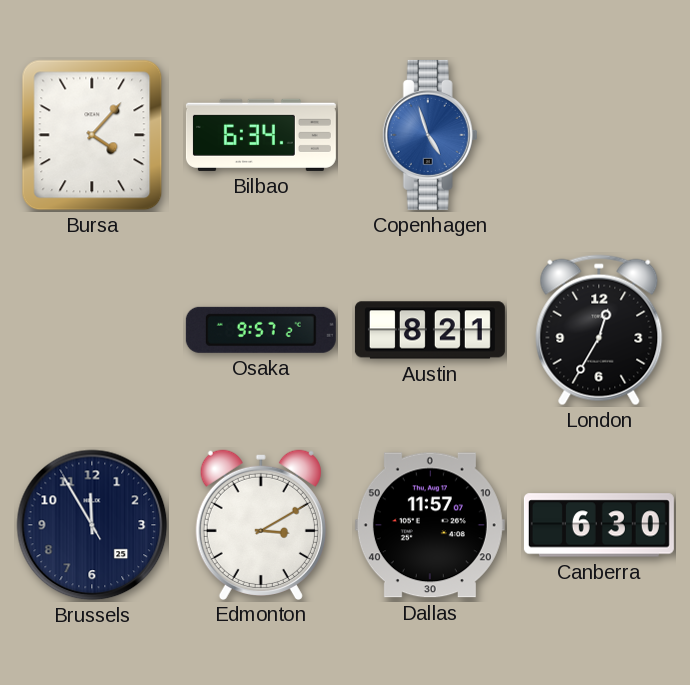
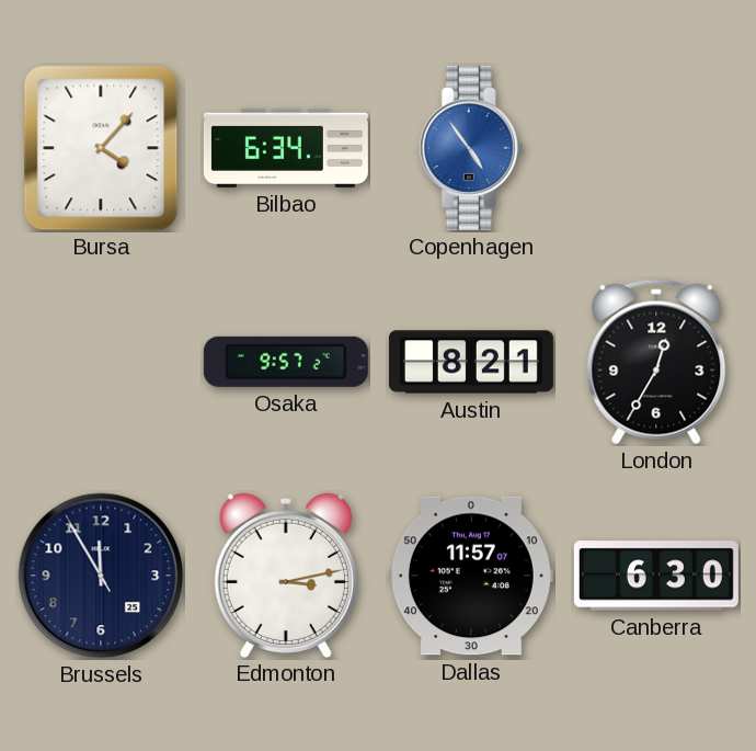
Copenhagen: 4:57 -> 4:54 (471, 148)
Edmonton: 3:10 -> 3:13 (286, 574)
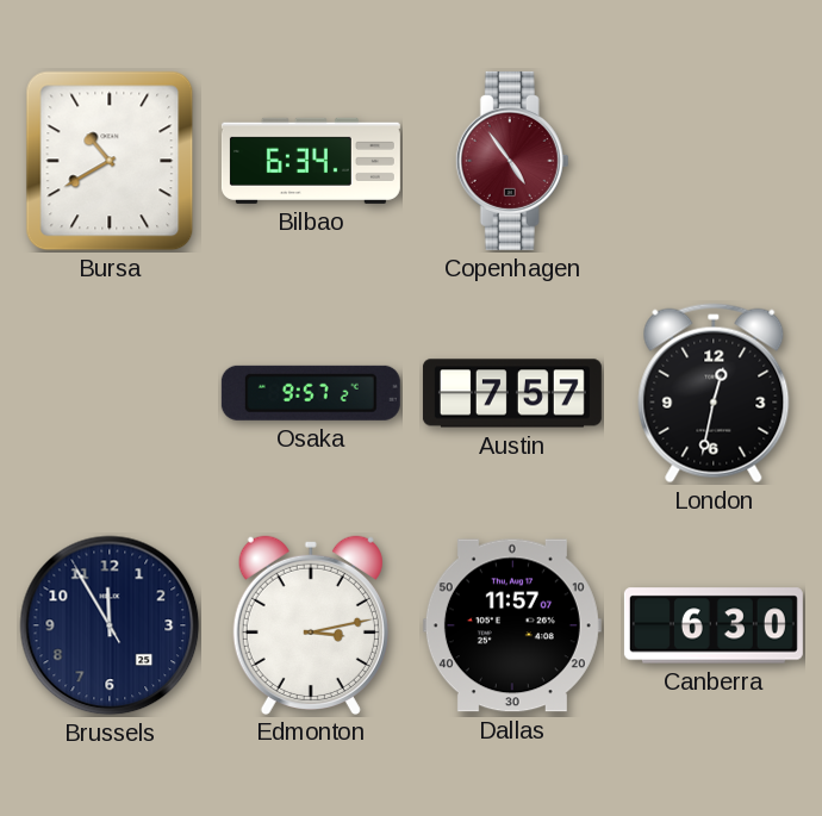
Bursa: 4:07 -> 10:40 (110, 161)
Copenhagen dial: blue -> burgundy (512, 161)
Austin: 8:21 -> 7:57 (512, 393)
London: 12:35 -> 12:32 (714, 393)
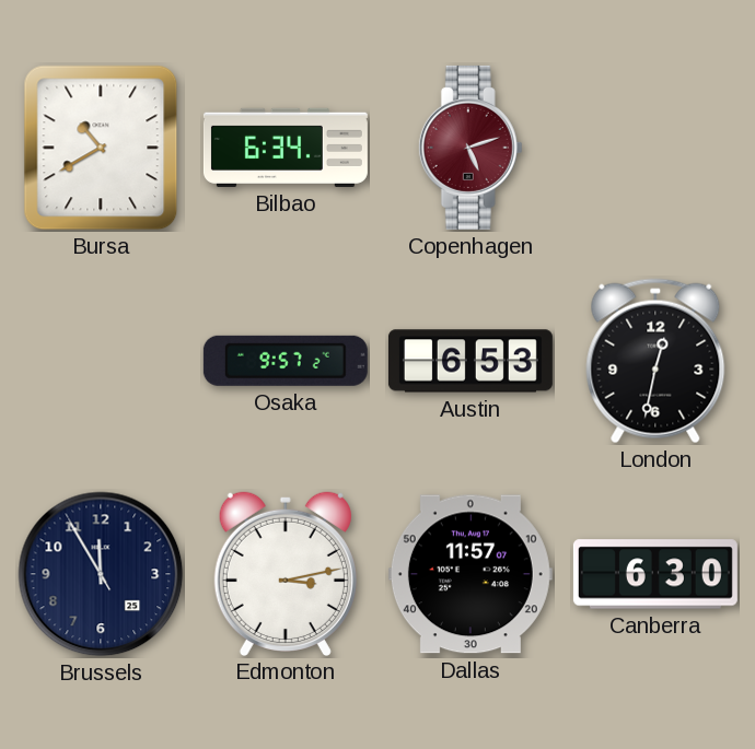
Copenhagen: 4:54 -> 5:12 (471, 148)
Austin: 7:57 -> 6:53 (471, 361)
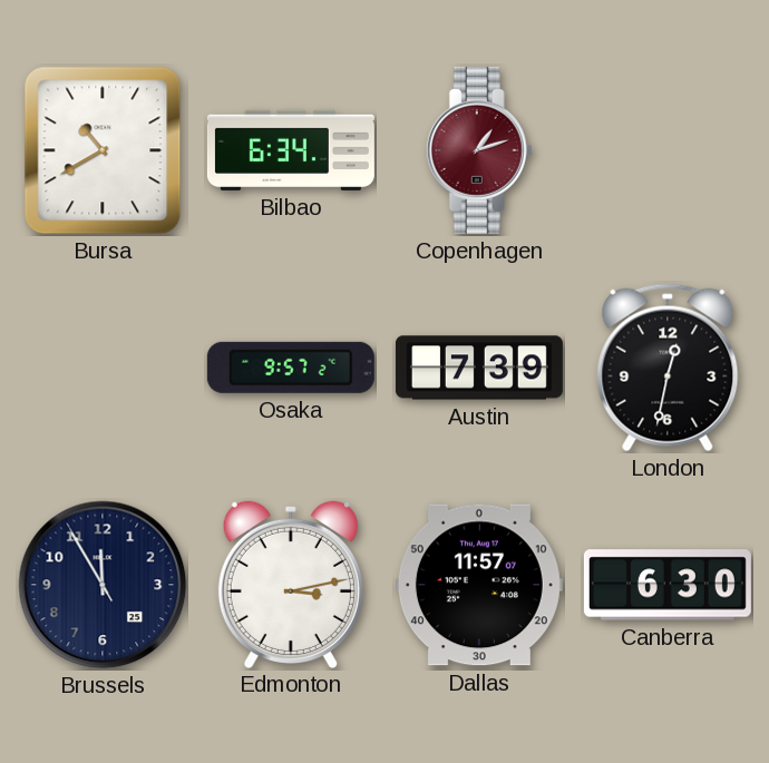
Copenhagen: 5:12 -> 1:12 (479, 150)
Austin: 6:53 -> 7:39 (479, 368)
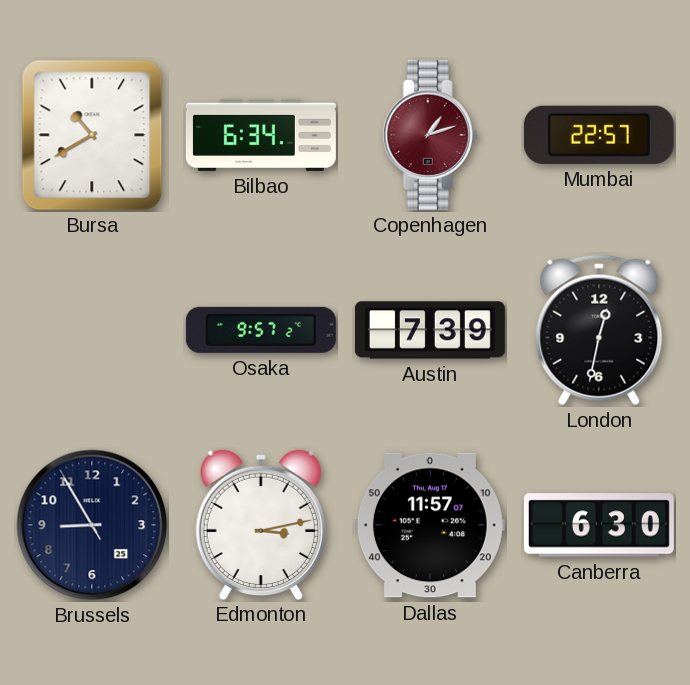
Mumbai: none -> 22:57 (599, 135)
Brussels: 11:54 -> 8:54 (92, 525)
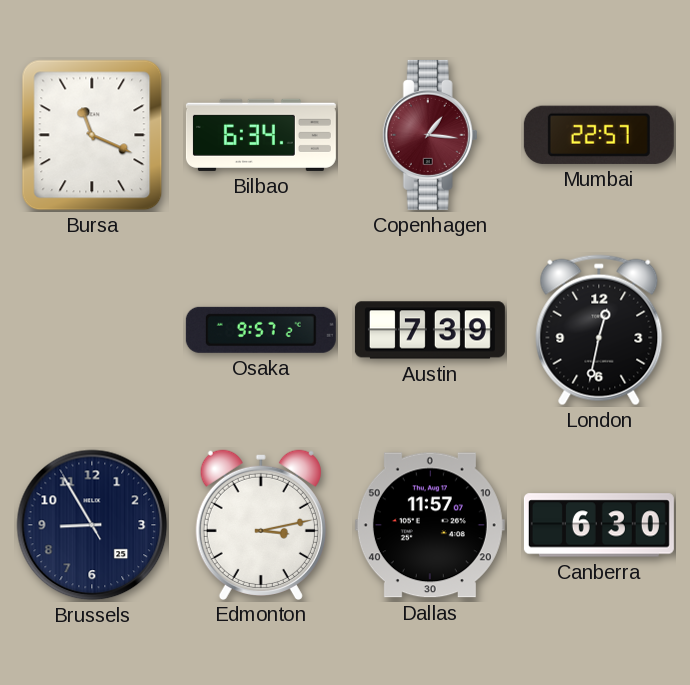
Bursa: 10:40 -> 11:19 (92, 135)
Copenhagen: 1:12 -> 1:16 (430, 135)
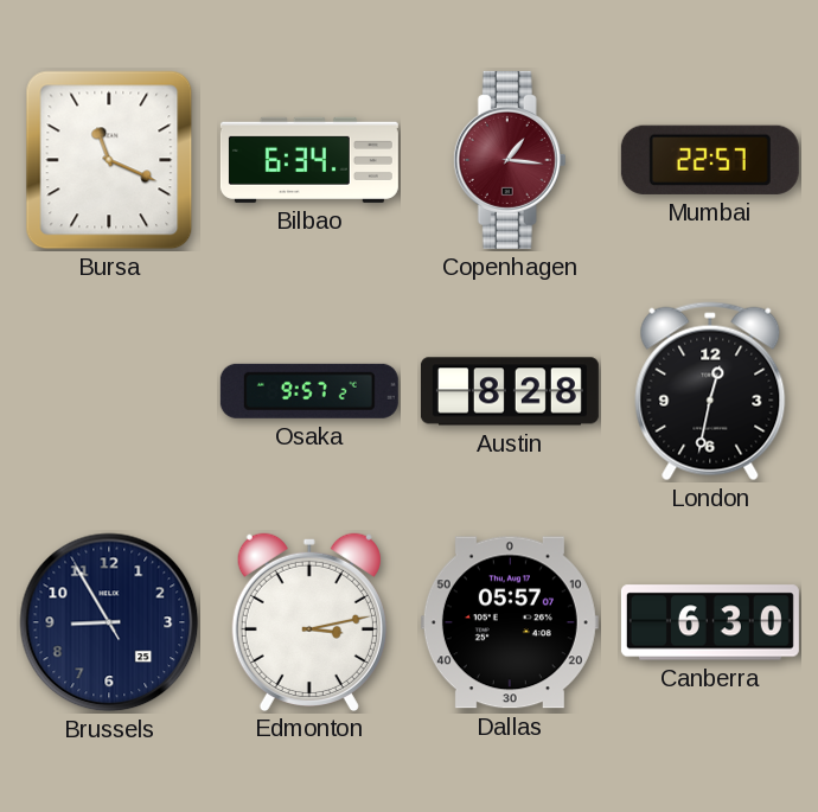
Austin: 7:39 -> 8:28 (510, 391)
Dallas: 11:57 -> 05:57 (510, 622)
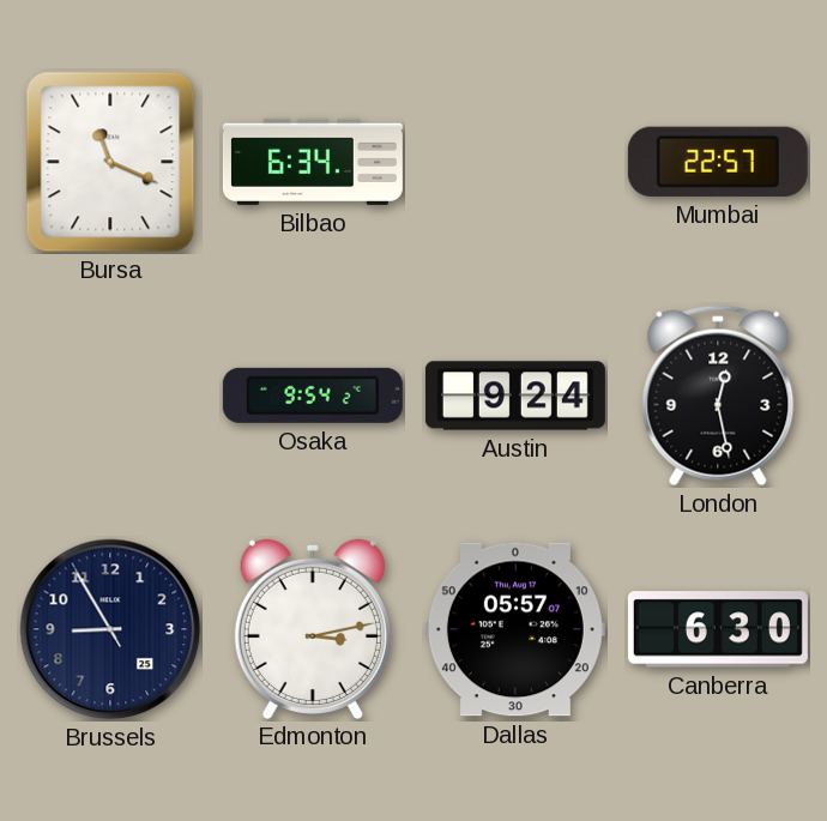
Copenhagen: 1:16 -> none (510, 160)
Osaka: 9:57 -> 9:54 (313, 396)
Austin: 8:28 -> 9:24 (515, 396)
London: 12:32 -> 12:28 (718, 396)
